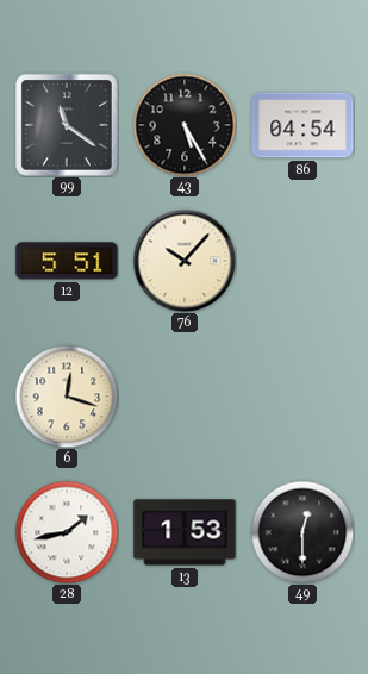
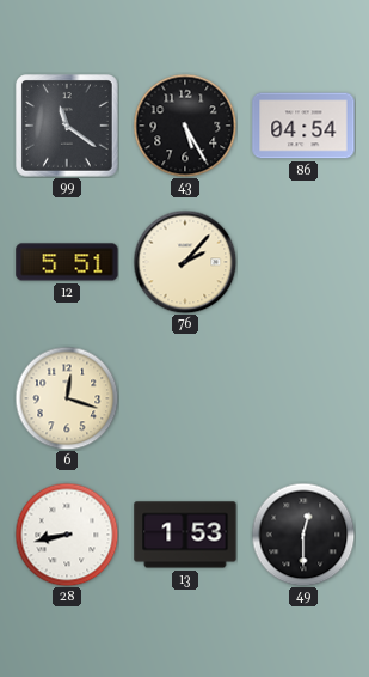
76: 10:07 -> 2:07 (185, 262)
28: 1:43 -> 8:43 (67, 535)
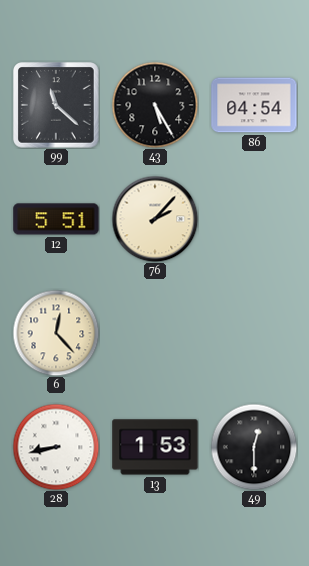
99: 11:21 -> 11:22 (57, 106)
6: 12:18 -> 12:23 (56, 333)
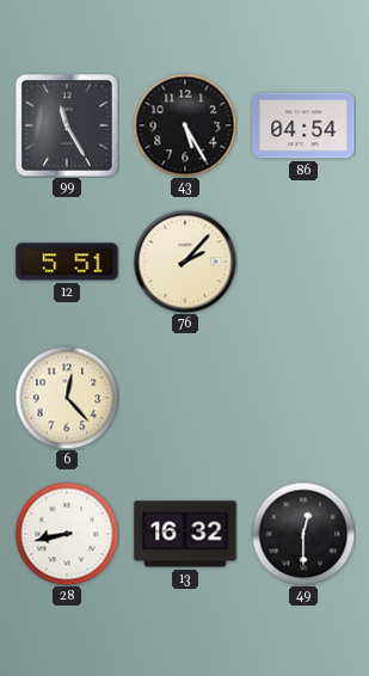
99: 11:22 -> 11:25 (68, 127)
13: 1:53 -> 16:32 (185, 534)
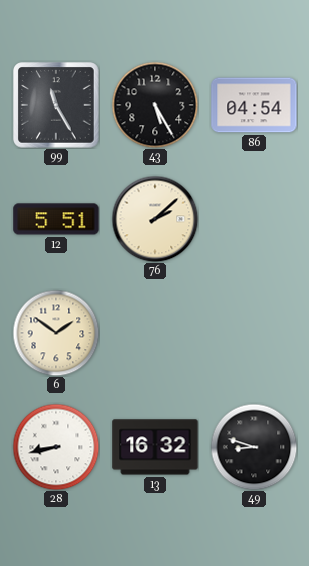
76: 2:07 -> 2:08 (155, 219)
6: 12:23 -> 1:51 (56, 333)
49: 12:30 -> 8:48 (254, 447)
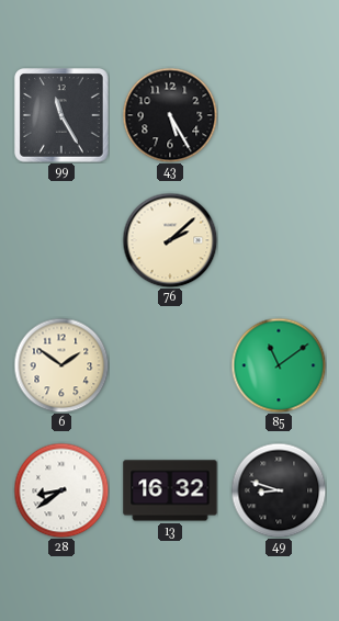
86: 04:54 -> none (254, 105)
12: 5:51 -> none (56, 219)
85: none -> 11:09 (279, 365)
28: 8:43 -> 8:39 (61, 490)
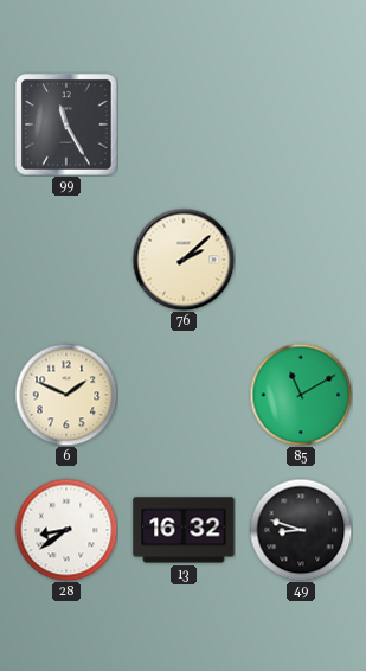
43: 5:25 -> none (170, 115)
6: 1:51 -> 1:49 (66, 395)
85: 11:09 -> 11:10 (301, 395)
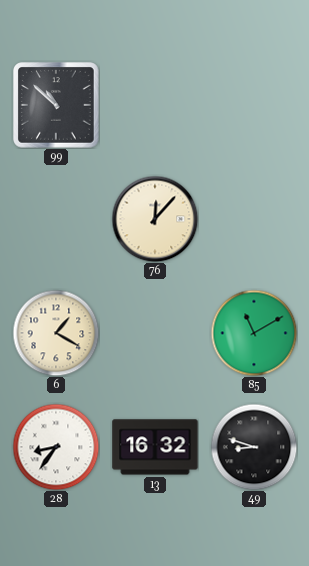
99: 11:25 -> 10:52 (57, 106)
76: 2:08 -> 12:07 (155, 219)
6: 1:49 -> 1:20 (56, 333)
28: 8:39 -> 8:36 (56, 447)
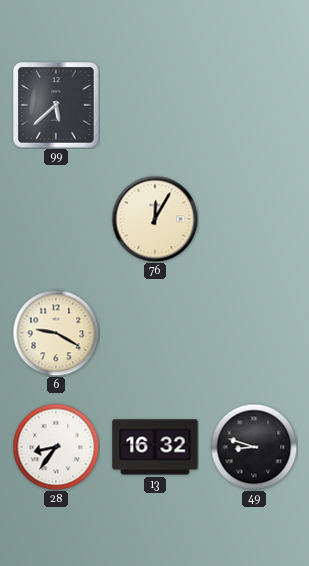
99: 10:52 -> 5:38 (57, 106)
76: 12:07 -> 12:05 (155, 219)
6: 1:20 -> 9:20 (56, 333)
85: 11:10 -> none (254, 333)
